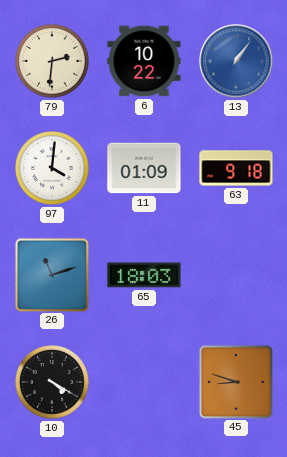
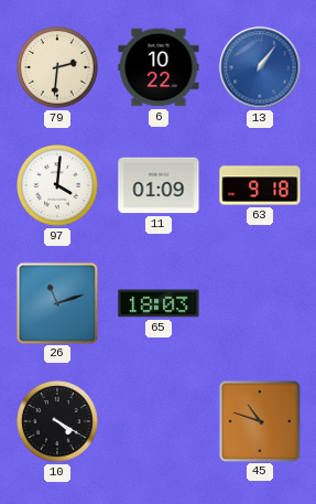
45: 8:48 -> 10:48 (259, 420)
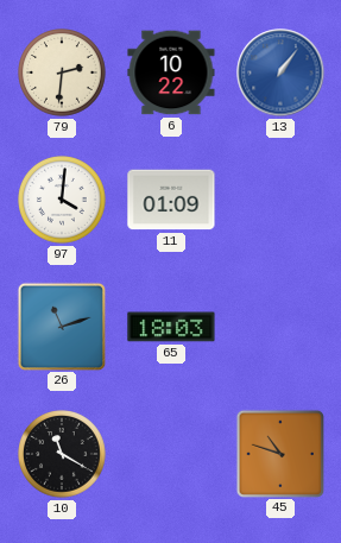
63: 9:18 -> none (260, 185)
10: 4:20 -> 11:20 (62, 454)
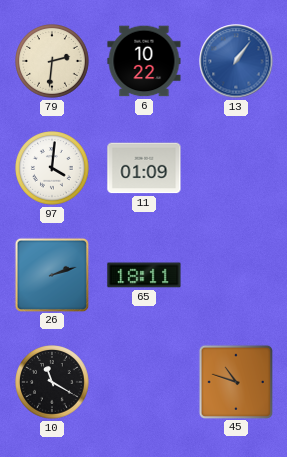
26: 11:12 -> 2:12 (51, 274)
65: 18:03 -> 18:11 (144, 275)
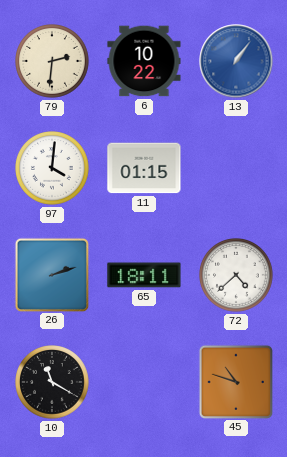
11: 01:09 -> 01:15 (144, 168)
72: none -> 4:38 (236, 275)
